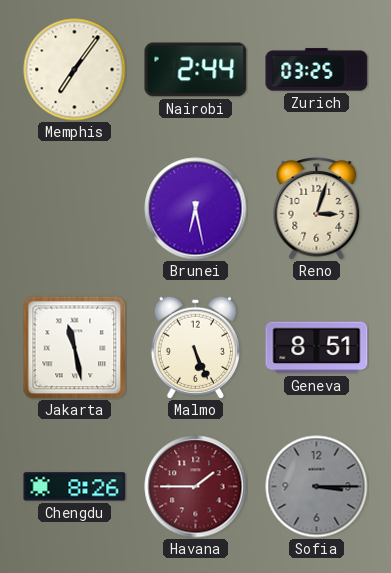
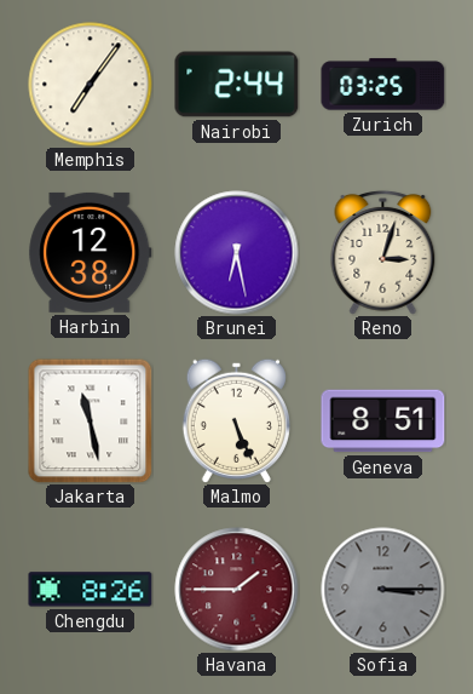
Harbin: none -> 12:38 (91, 252)
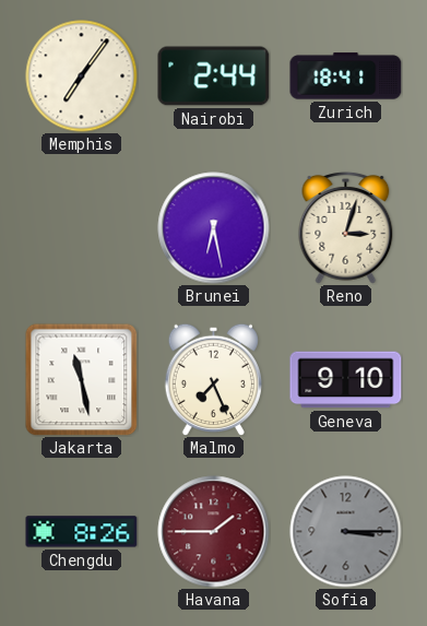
Zurich: 03:25 -> 18:41 (346, 76)
Harbin: 12:38 -> none (91, 252)
Malmo: 5:26 -> 7:26 (213, 379)
Geneva: 8:51 -> 9:10 (346, 380)
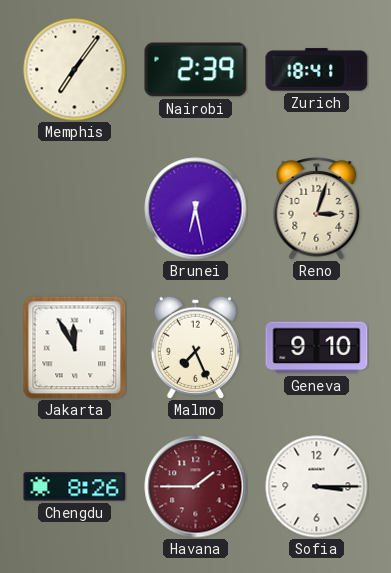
Nairobi: 2:44 -> 2:39 (196, 70)
Jakarta: 11:28 -> 11:55 (75, 348)
Sofia dial: grey -> white (317, 487)
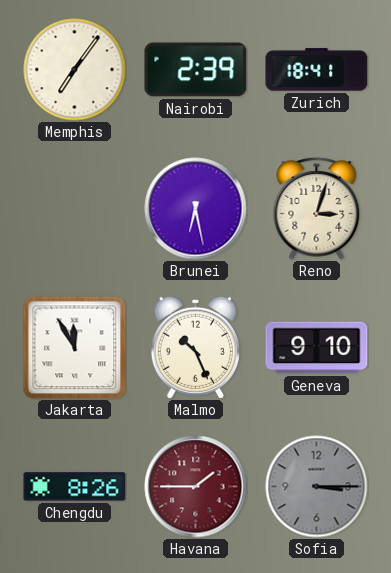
Malmo: 7:26 -> 10:26 (195, 347)
Sofia dial: white -> grey (317, 487)
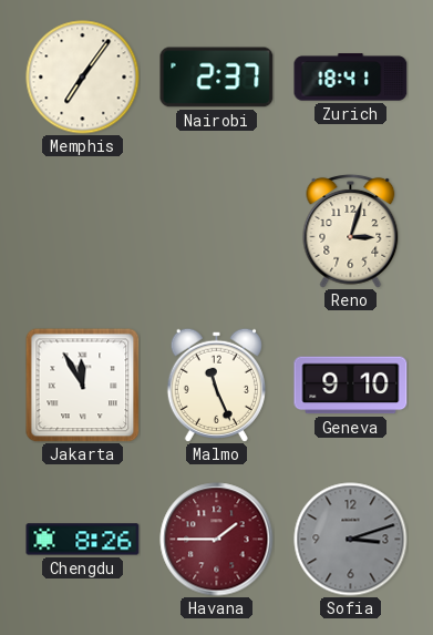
Nairobi: 2:39 -> 2:37 (217, 78)
Brunei: 6:28 -> none (196, 209)
Malmo: 10:26 -> 11:26 (216, 385)
Sofia: 3:15 -> 3:12 (351, 540)
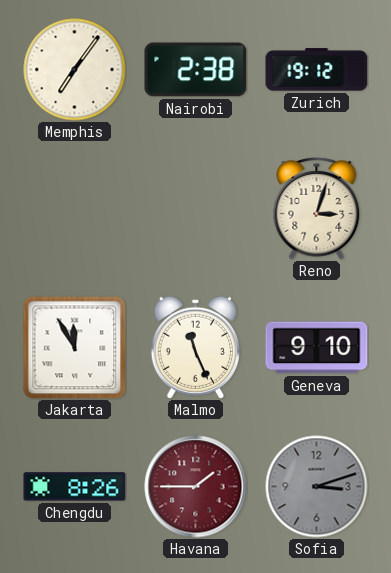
Nairobi: 2:37 -> 2:38 (196, 70)
Zurich: 18:41 -> 19:12 (317, 70)
